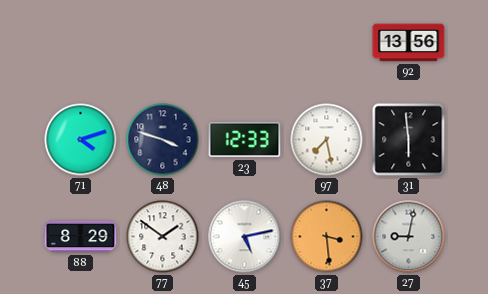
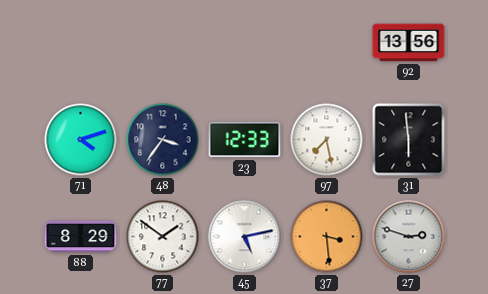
48: 3:48 -> 3:36 (163, 140)
27: 9:02 -> 2:48 (409, 237)
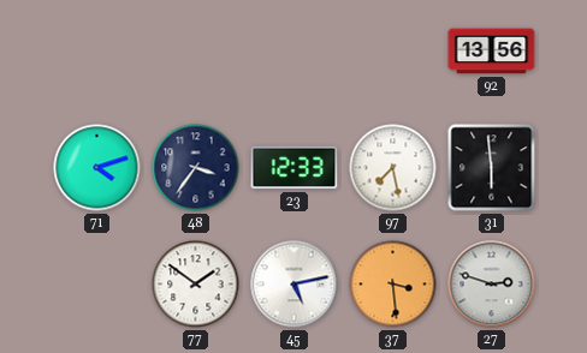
88: 8:29 -> none (81, 237)
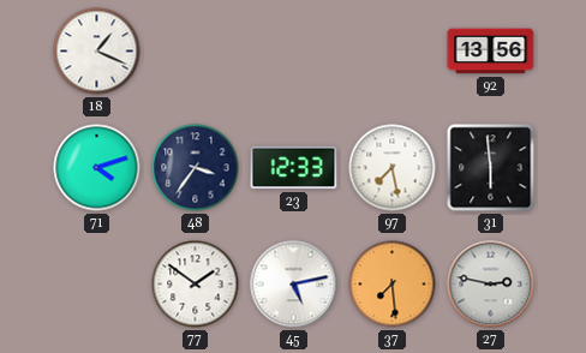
18: none -> 1:19 (97, 52)
37: 3:29 -> 7:29 (393, 285)
27: 2:48 -> 2:47 (491, 285)
